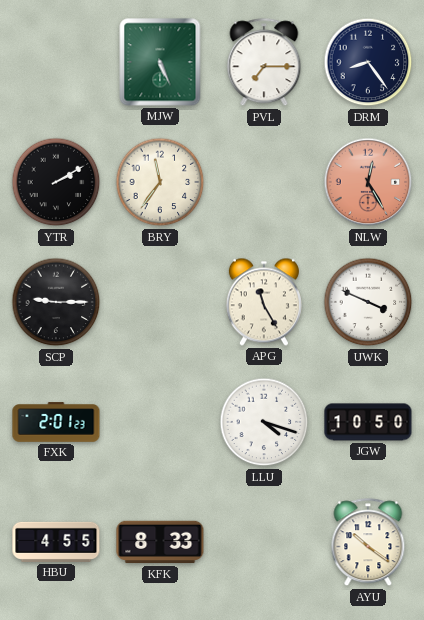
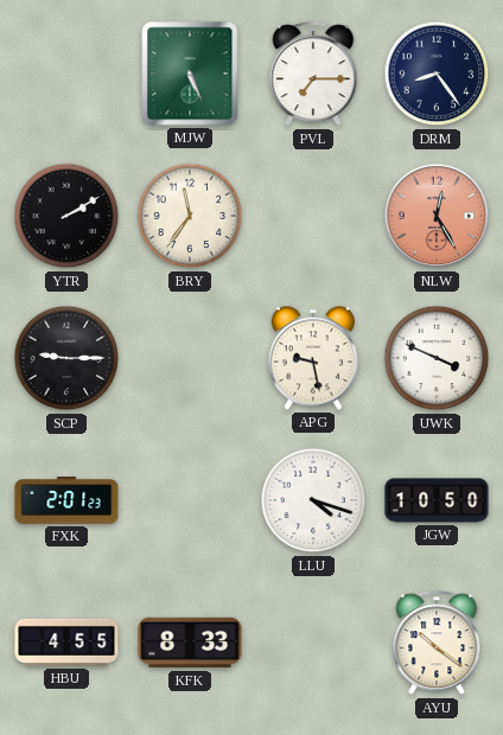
APG: 11:25 -> 9:28 (313, 358)
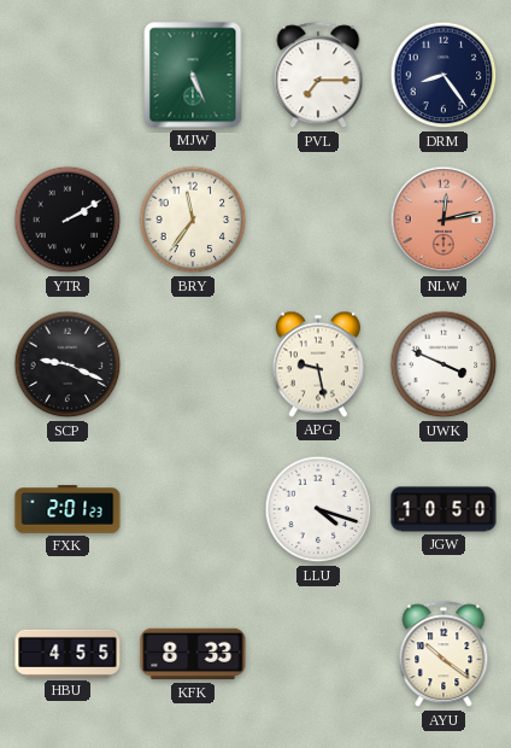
NLW: 12:25 -> 12:13 (444, 220)
SCP: 9:15 -> 9:19 (67, 364)
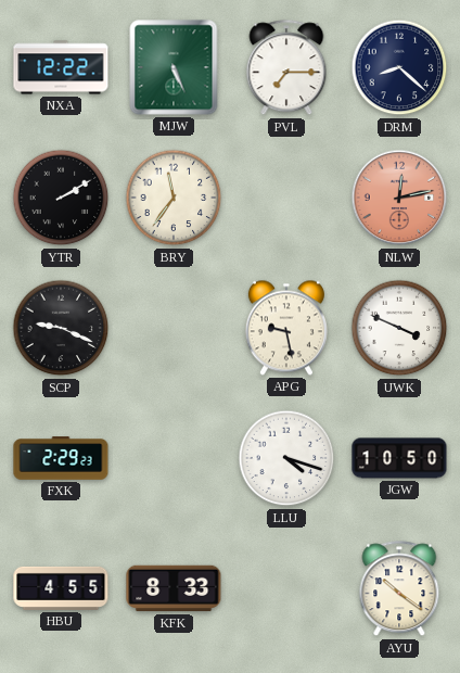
NXA: none -> 12:22 (61, 67)
DRM: 8:24 -> 8:22 (399, 67)
FXK: 2:01 -> 2:29 (61, 458)
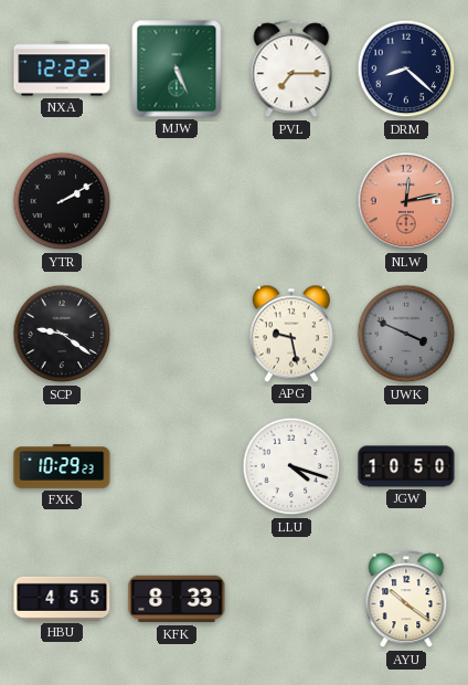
BRY: 11:36 -> none (174, 198)
SCP: 9:19 -> 9:21 (62, 334)
UWK dial: white -> grey (406, 334)
FXK: 2:29 -> 10:29 (62, 466)
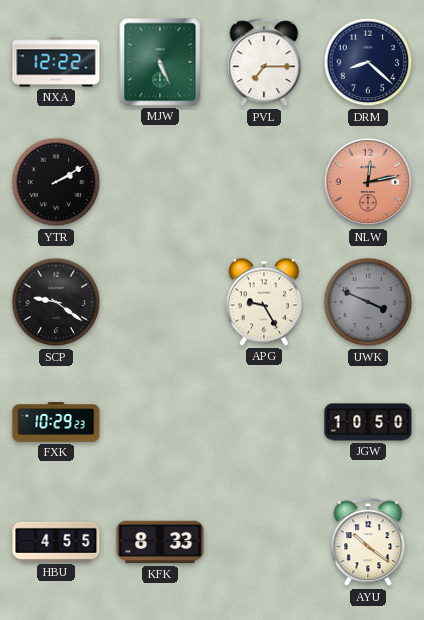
APG: 9:28 -> 9:25 (264, 302)
LLU: 4:18 -> none (291, 466)
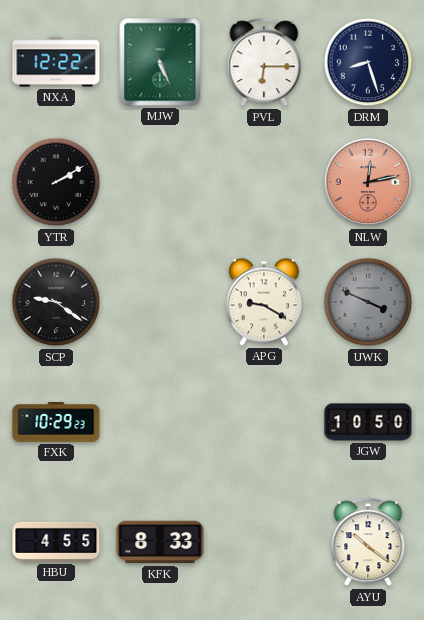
PVL: 7:15 -> 6:15 (264, 63)
DRM: 8:22 -> 8:27 (368, 62)
APG: 9:25 -> 9:20 (264, 302)
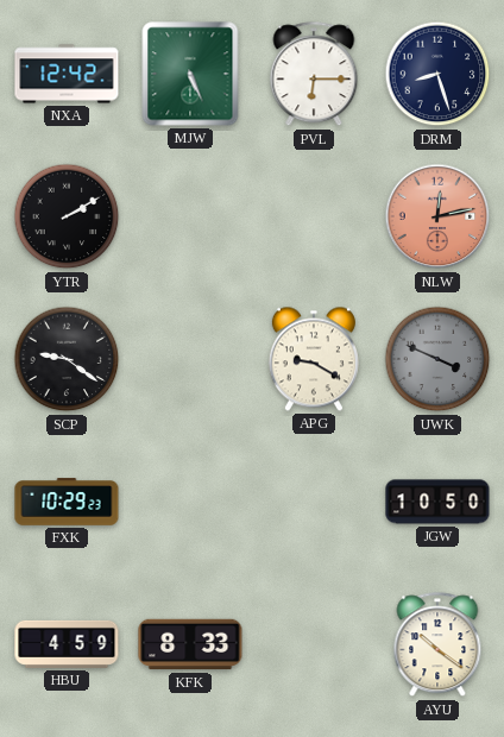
NXA: 12:22 -> 12:42 (67, 74)
HBU: 4:55 -> 4:59 (67, 644)
